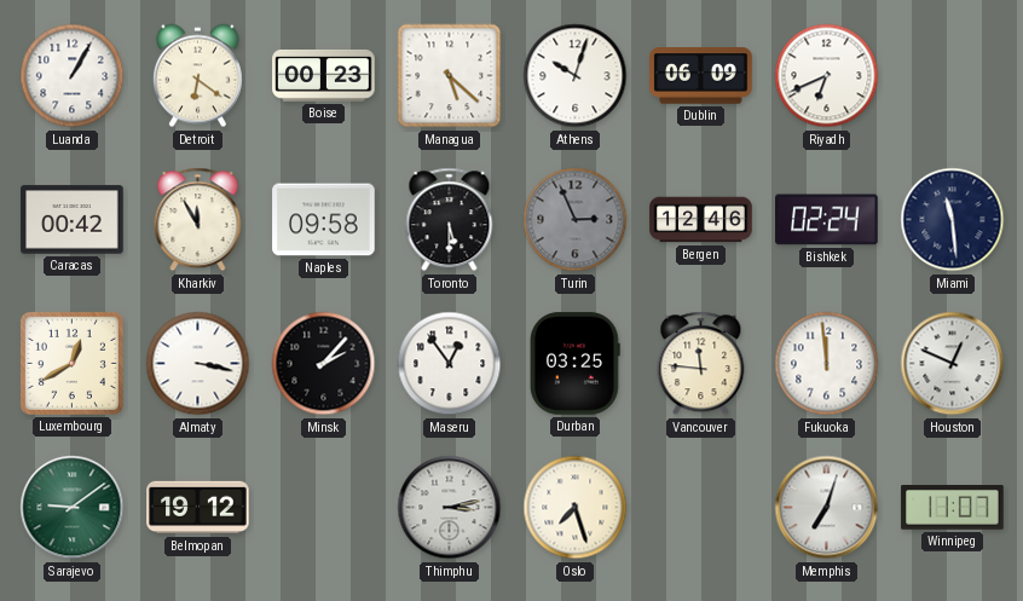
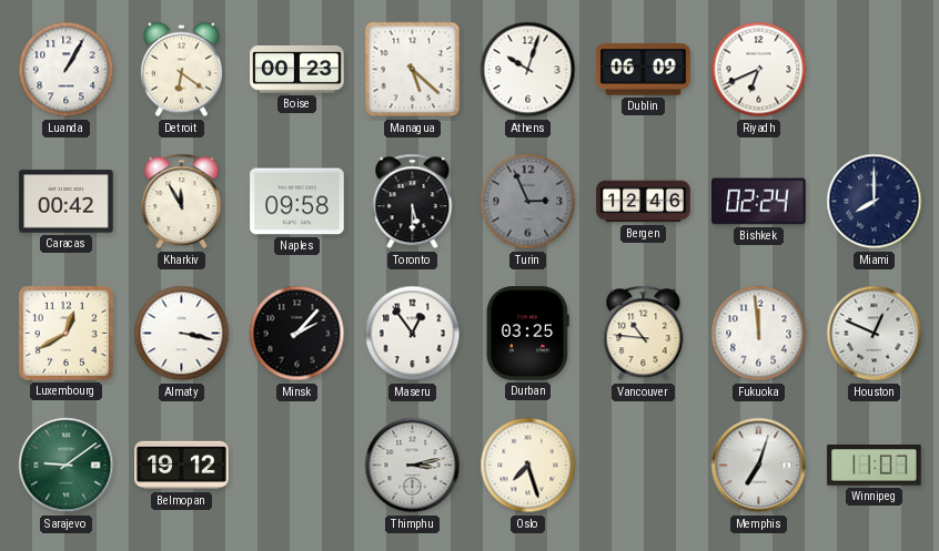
Miami: 11:29 -> 8:00 (875, 202)
Vancouver: 11:46 -> 10:46 (644, 334)
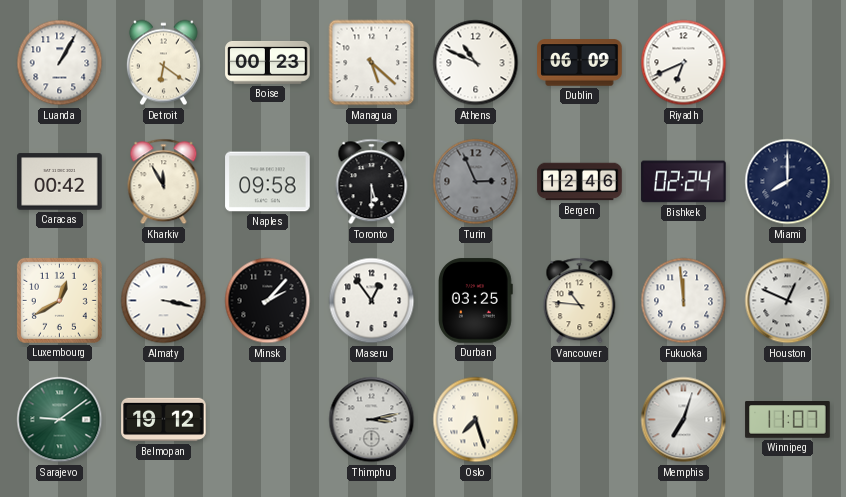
Athens: 10:03 -> 10:49 (476, 63)
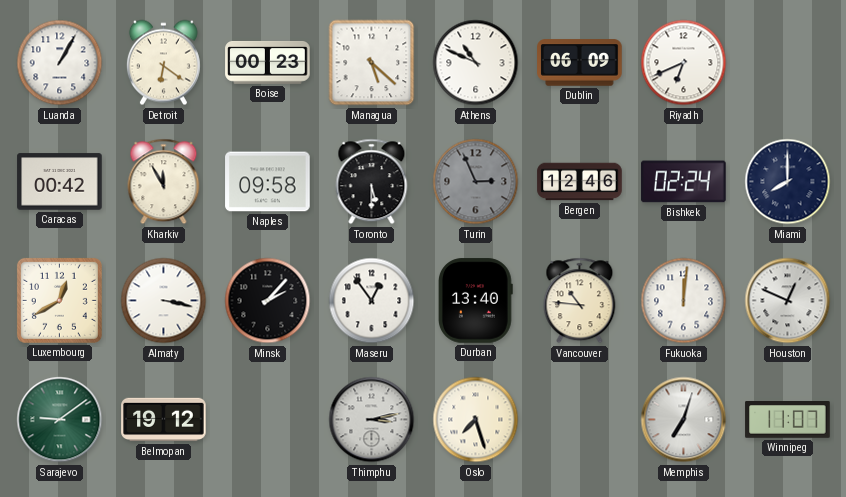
Durban: 03:25 -> 13:40 (475, 301)
Fukuoka: 11:59 -> 12:01 (684, 301)
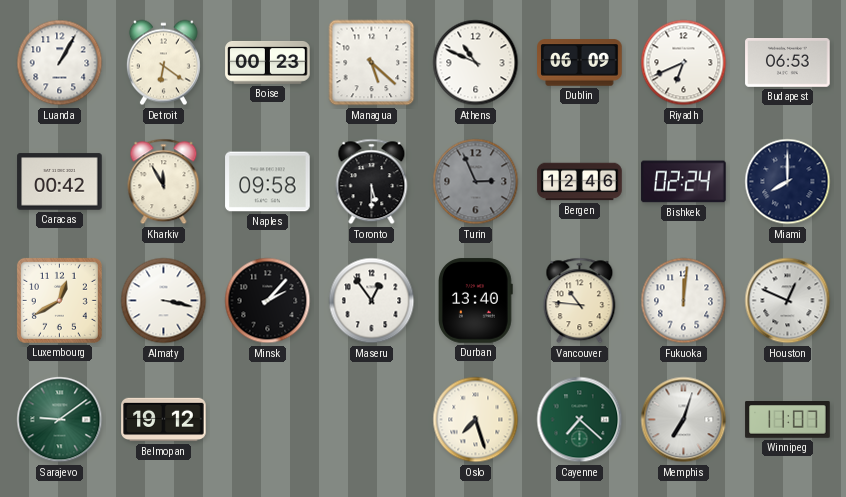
Budapest: none -> 06:53 (788, 63)
Thimphu: 3:13 -> none (372, 420)
Cayenne: none -> 7:22 (580, 420)
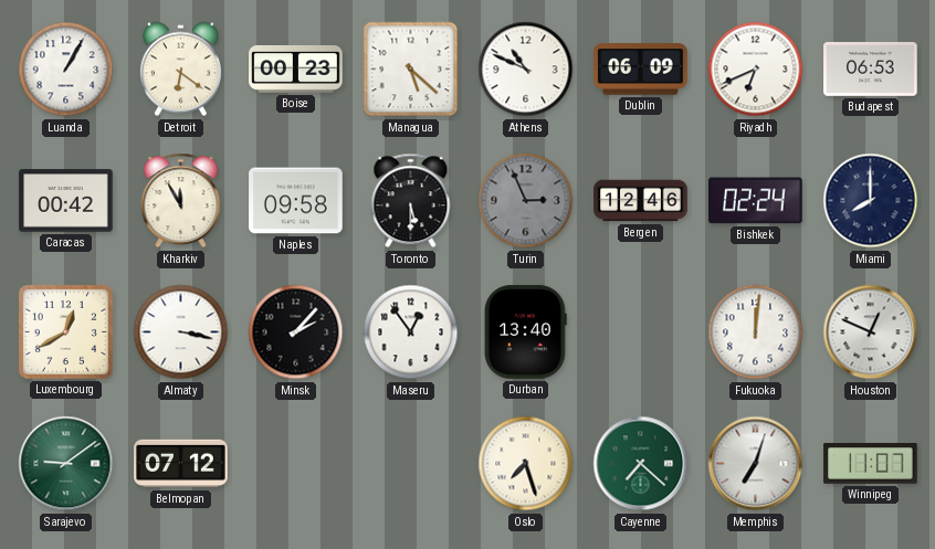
Vancouver: 10:46 -> none (580, 301)
Belmopan: 19:12 -> 07:12 (181, 464)
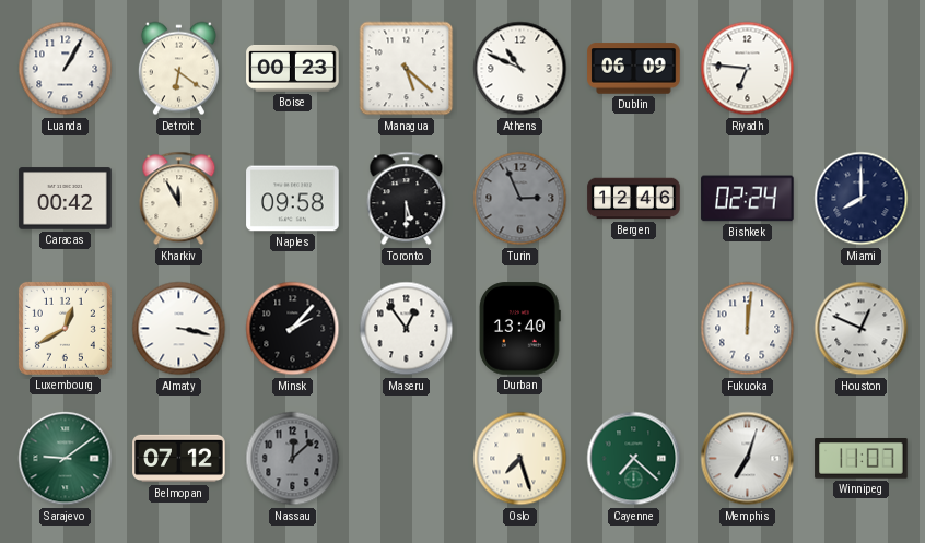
Riyadh: 6:41 -> 6:46 (748, 69)
Budapest: 06:53 -> none (871, 70)
Nassau: none -> 12:08 (293, 459)
